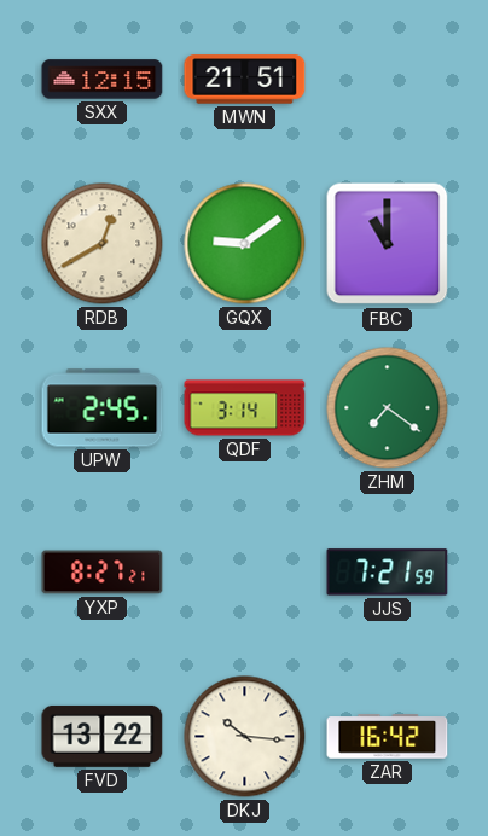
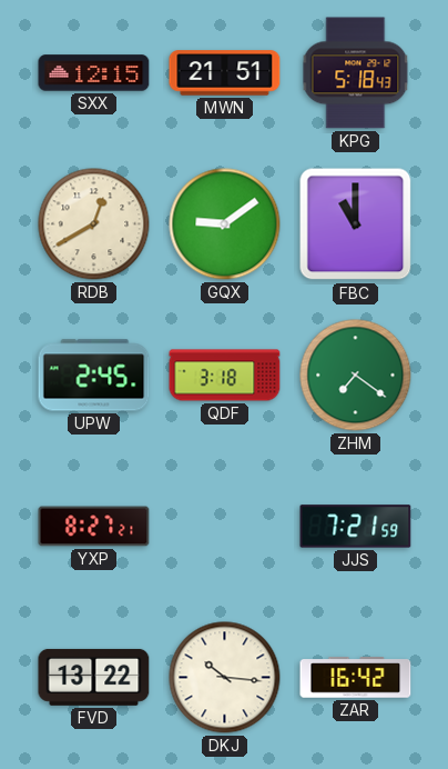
KPG: none -> 5:18 (356, 73)
QDF: 3:14 -> 3:18 (225, 376)
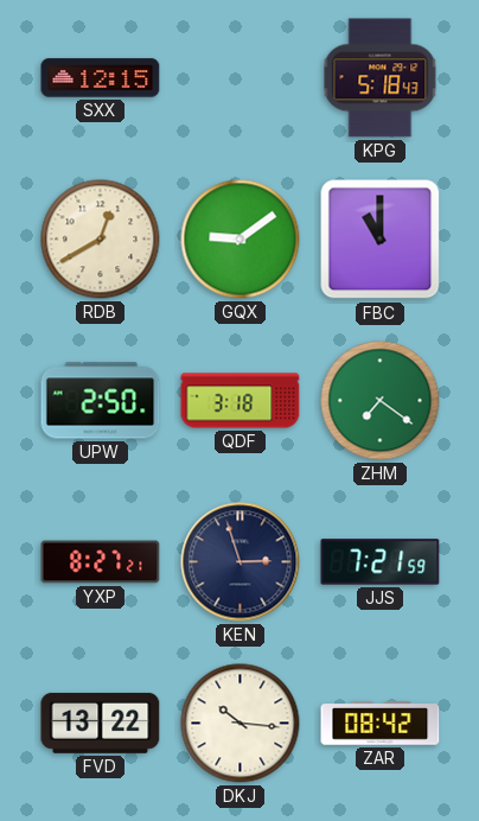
MWN: 21:51 -> none (225, 73)
UPW: 2:45 -> 2:50 (101, 401)
KEN: none -> 2:57 (241, 562)
ZAR: 16:42 -> 08:42 (381, 724)
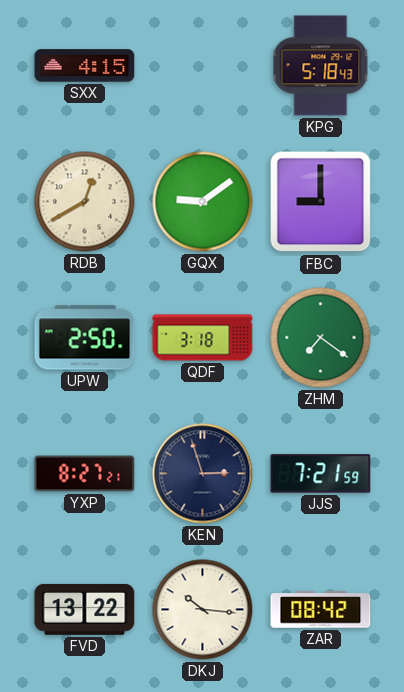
SXX: 12:15 -> 4:15 (85, 66)
FBC: 11:00 -> 9:00 (321, 202)
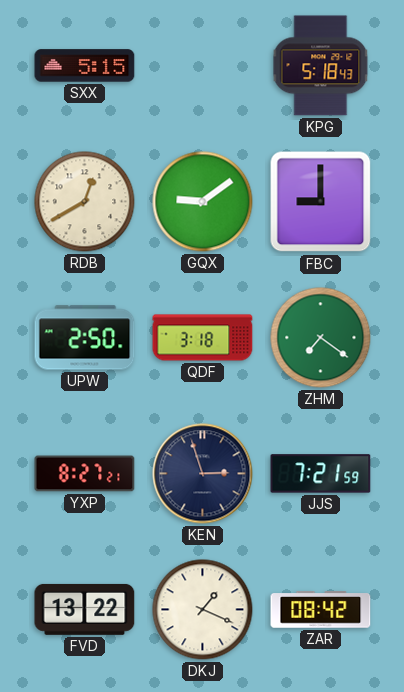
SXX: 4:15 -> 5:15 (85, 66)
DKJ: 10:16 -> 1:19 (203, 610)
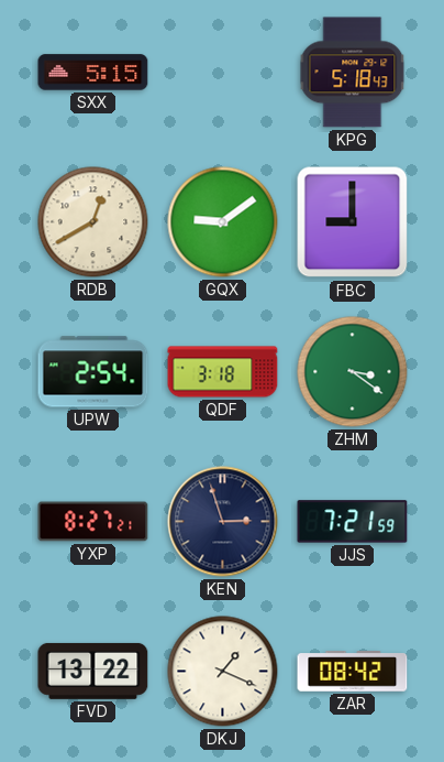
UPW: 2:50 -> 2:54 (93, 372)
ZHM: 7:21 -> 3:21 (353, 372)
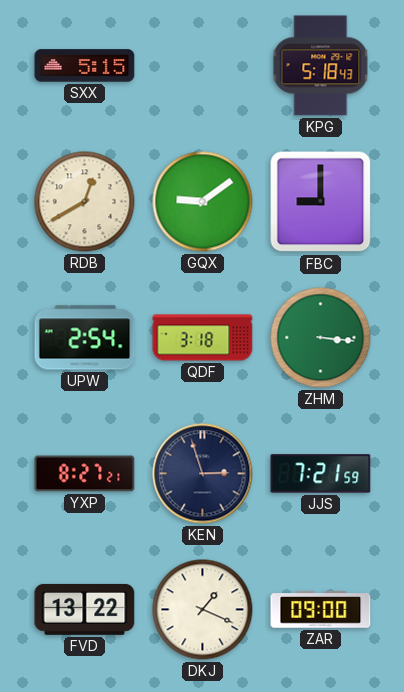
ZHM: 3:21 -> 3:16 (321, 338)
ZAR: 08:42 -> 09:00 (321, 610)
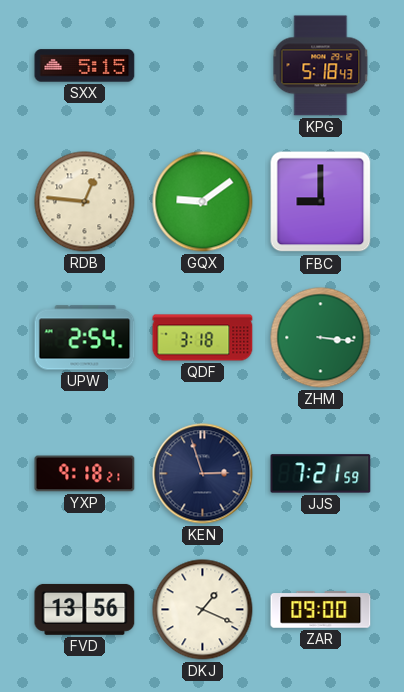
RDB: 12:40 -> 12:46 (85, 202)
YXP: 8:27 -> 9:18 (85, 474)
FVD: 13:22 -> 13:56 (85, 609)
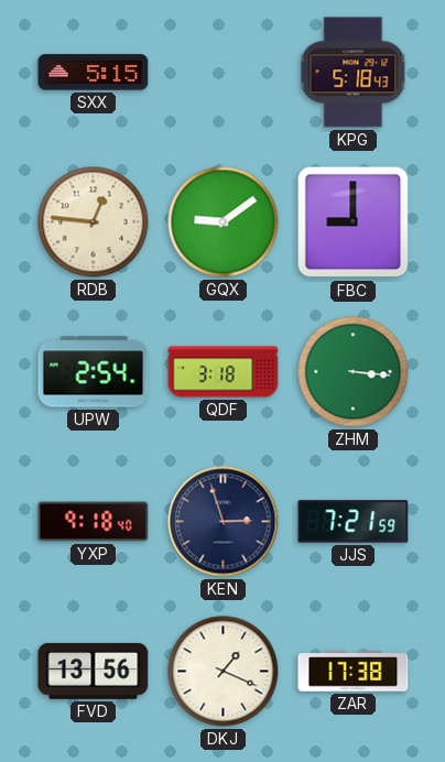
YXP: 9:18:21 -> 9:18:40 (94, 522)
ZAR: 09:00 -> 17:38 (354, 672)
